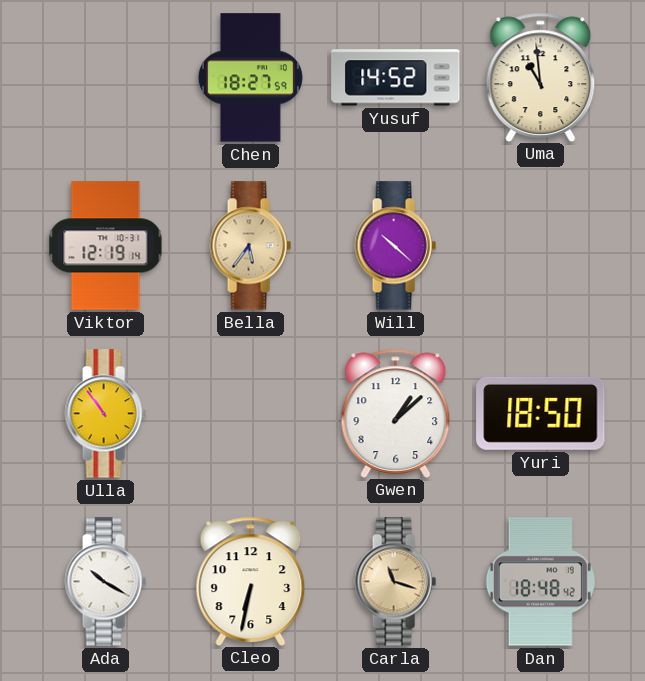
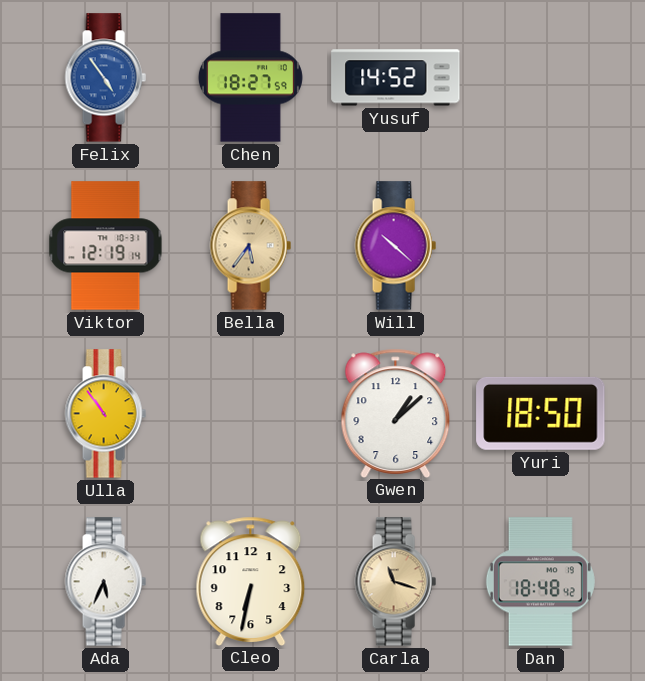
Felix: none -> 4:54 (105, 78)
Uma: 10:59 -> none (541, 77)
Ada: 10:20 -> 5:34 (105, 582)
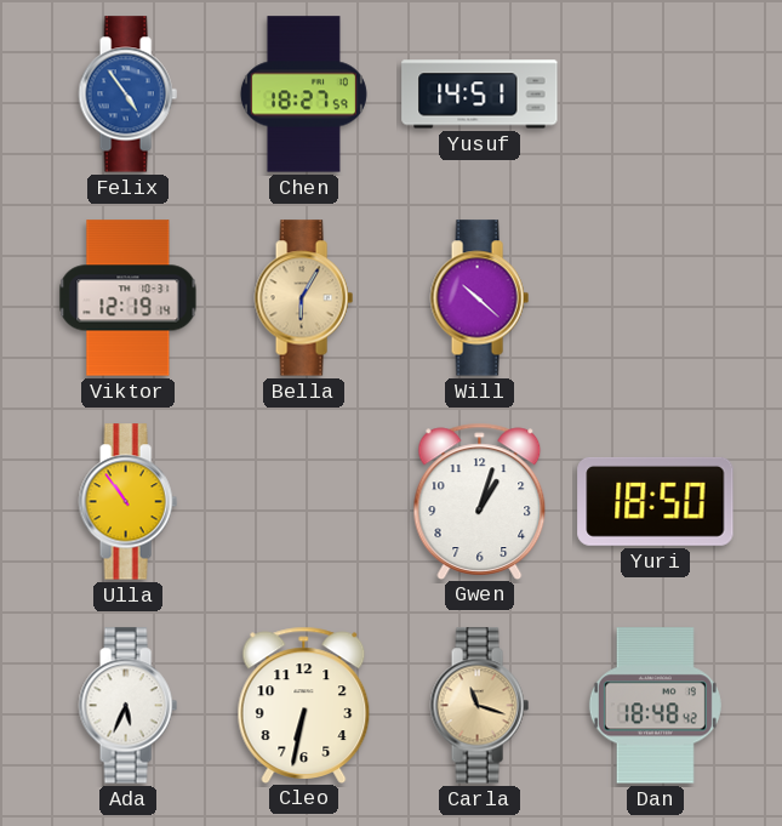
Yusuf: 14:52 -> 14:51 (480, 95)
Bella: 5:36 -> 6:05 (303, 298)
Gwen: 1:08 -> 1:03 (480, 501)
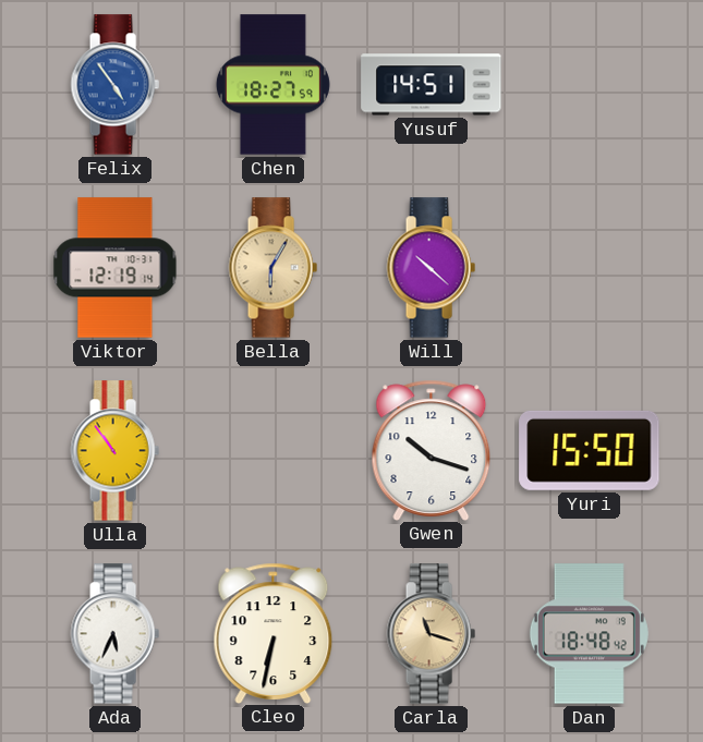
Gwen: 1:03 -> 10:18 (432, 450)
Yuri: 18:50 -> 15:50 (590, 450)
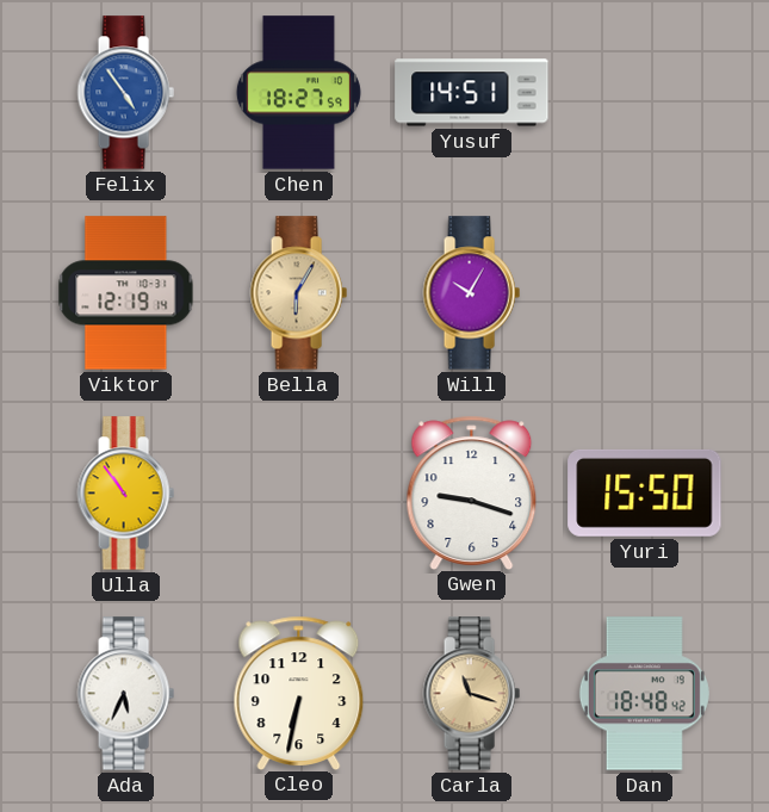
Will: 10:22 -> 10:05 (471, 293)
Gwen: 10:18 -> 9:18 (472, 492)
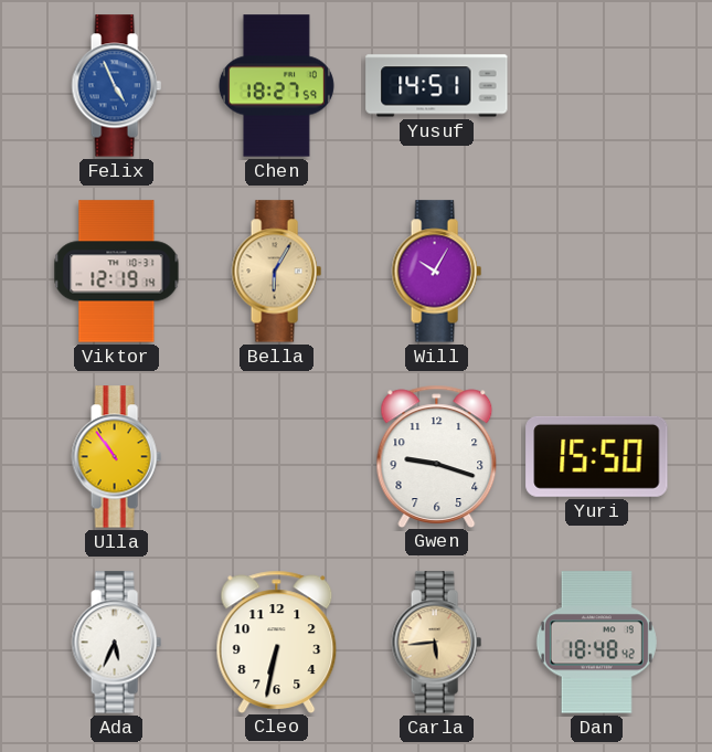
Felix: 4:54 -> 4:56 (116, 86)
Carla: 11:18 -> 5:44 (436, 643)
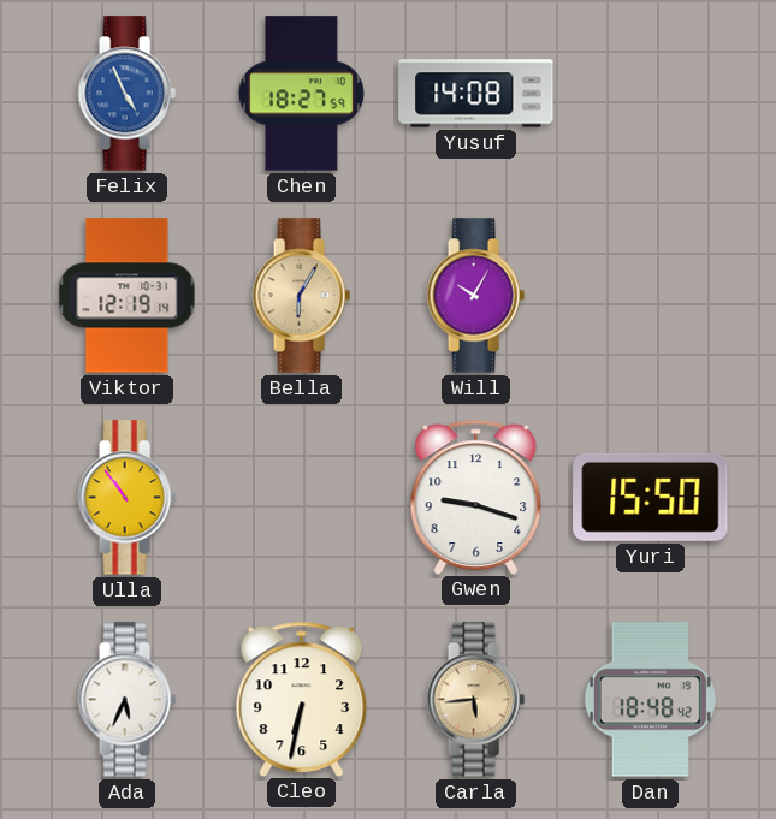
Yusuf: 14:51 -> 14:08 (476, 94)
